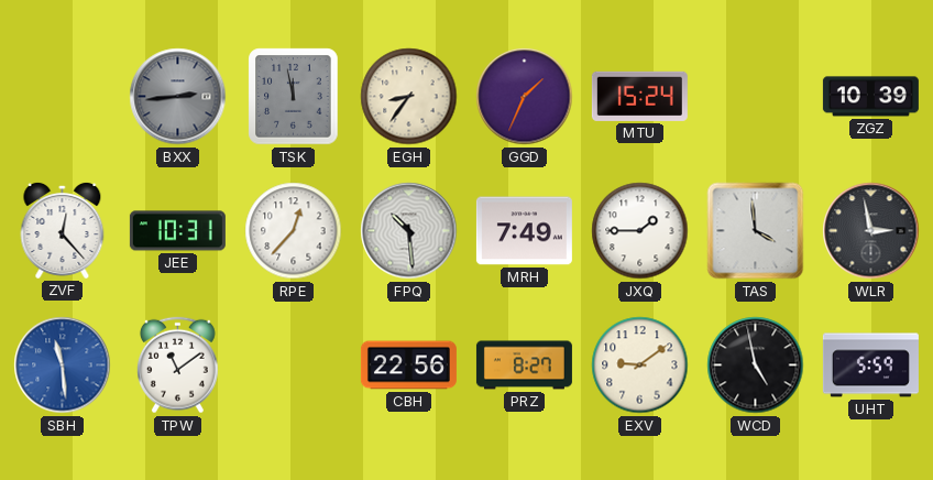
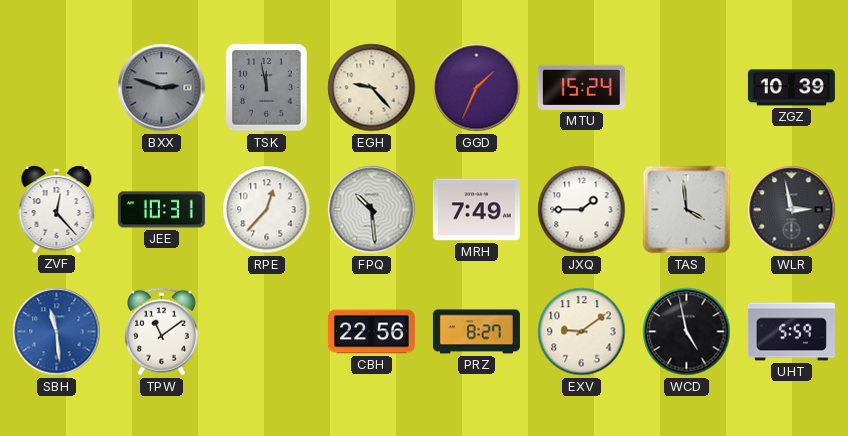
BXX: 2:44 -> 2:48 (162, 88)
EGH: 8:36 -> 9:23 (372, 88)
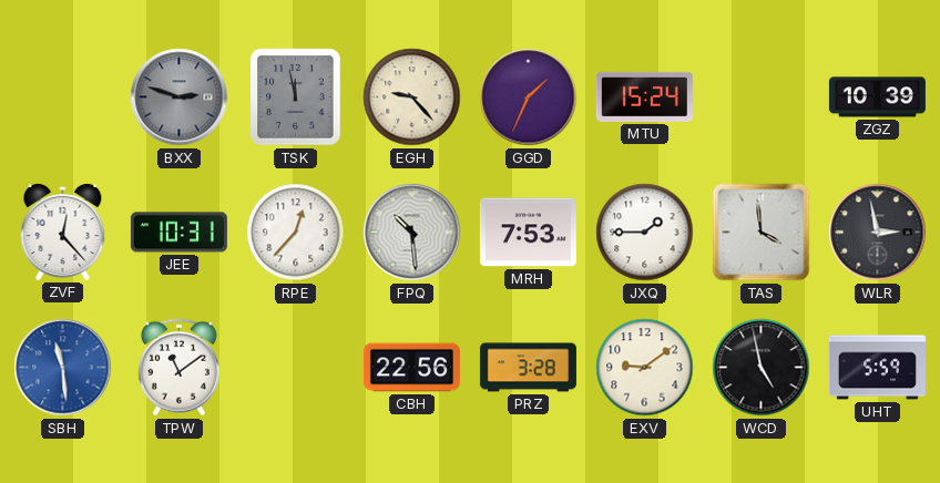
MRH: 7:49 -> 7:53 (528, 233)
PRZ: 8:27 -> 3:28 (528, 368)
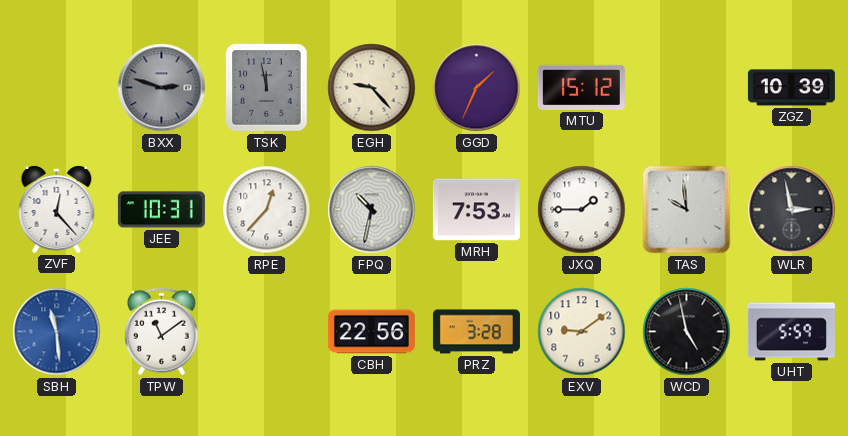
MTU: 15:24 -> 15:12 (581, 87)
FPQ: 10:29 -> 10:32 (372, 210)
TAS: 3:59 -> 9:59 (687, 210)
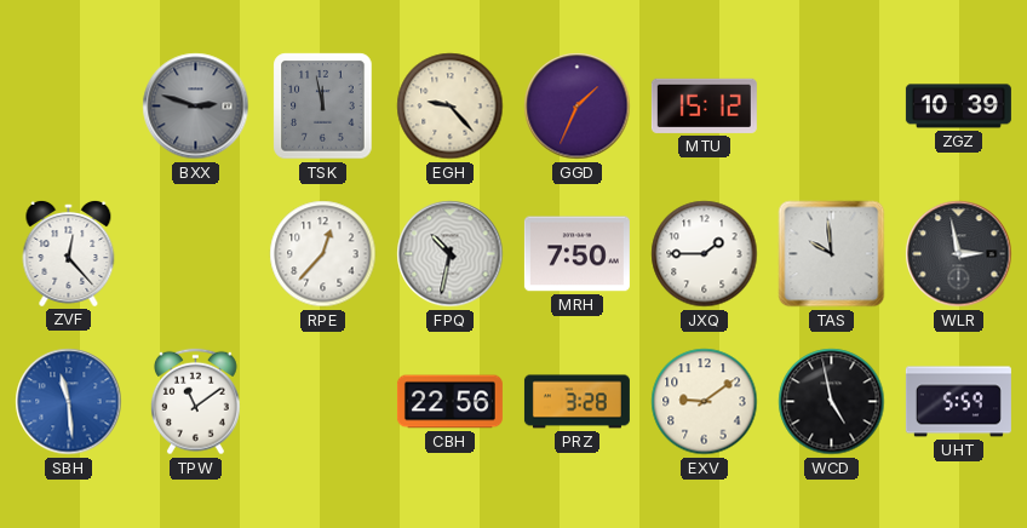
JEE: 10:31 -> none (161, 210)
MRH: 7:53 -> 7:50 (576, 254)
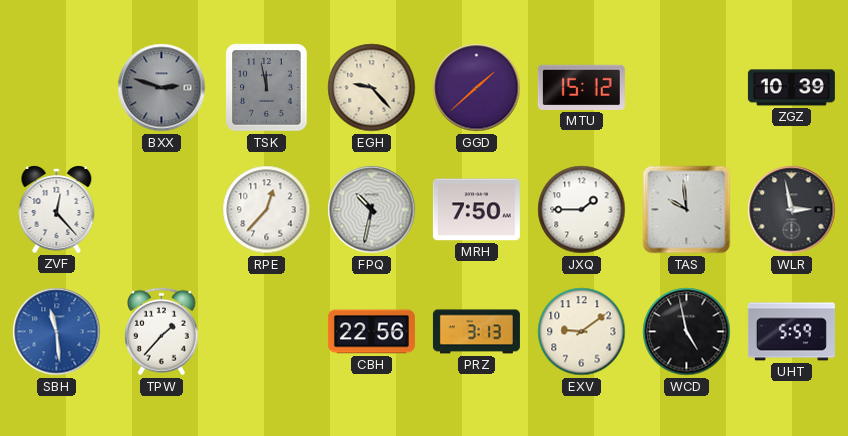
GGD: 1:34 -> 1:38 (477, 88)
TPW: 11:09 -> 1:37 (161, 332)
PRZ: 3:28 -> 3:13 (476, 332)
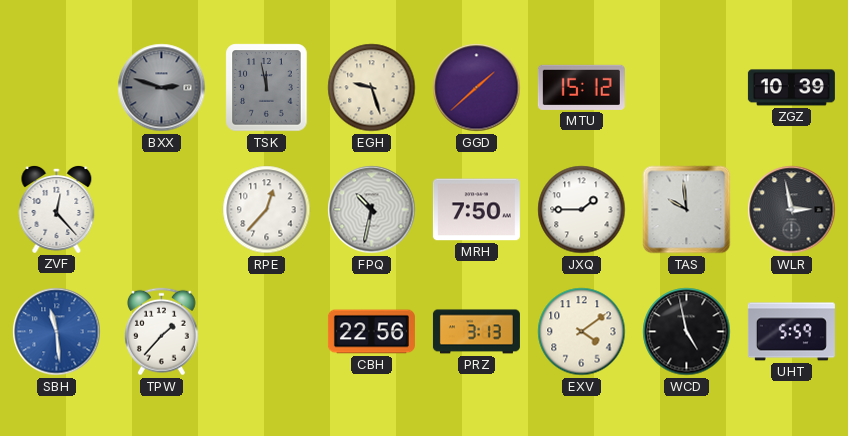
EGH: 9:23 -> 9:27 (372, 88)
EXV: 9:09 -> 4:09 (582, 332)
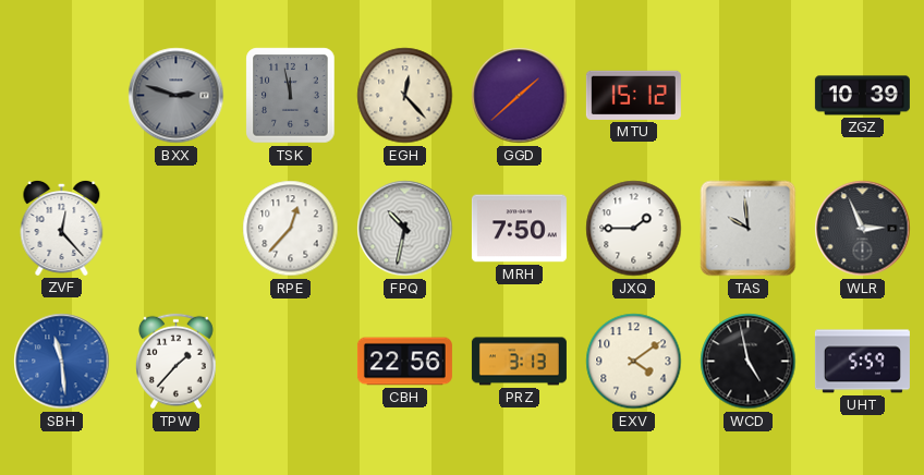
EGH: 9:27 -> 12:23 (405, 96)
WLR: 2:58 -> 2:56 (863, 229)
